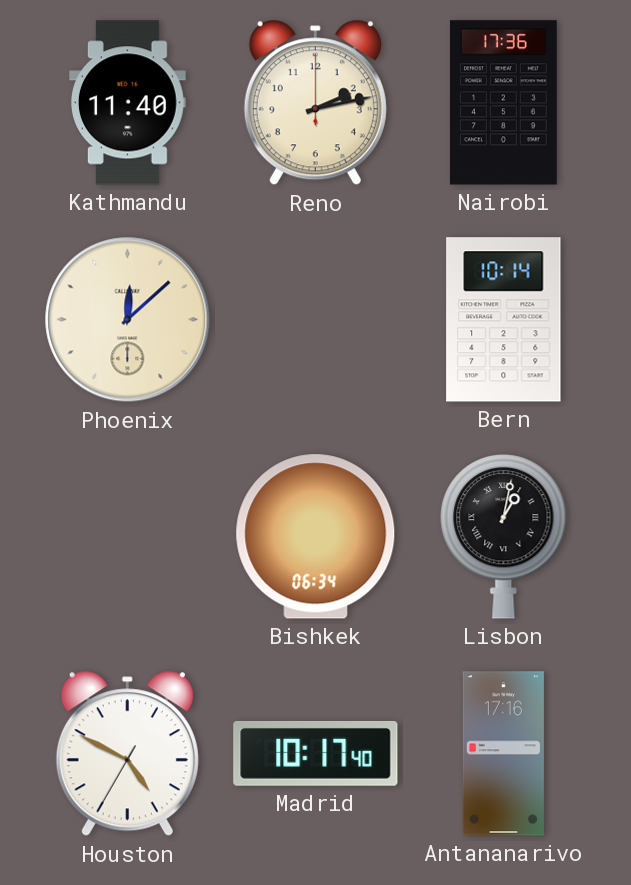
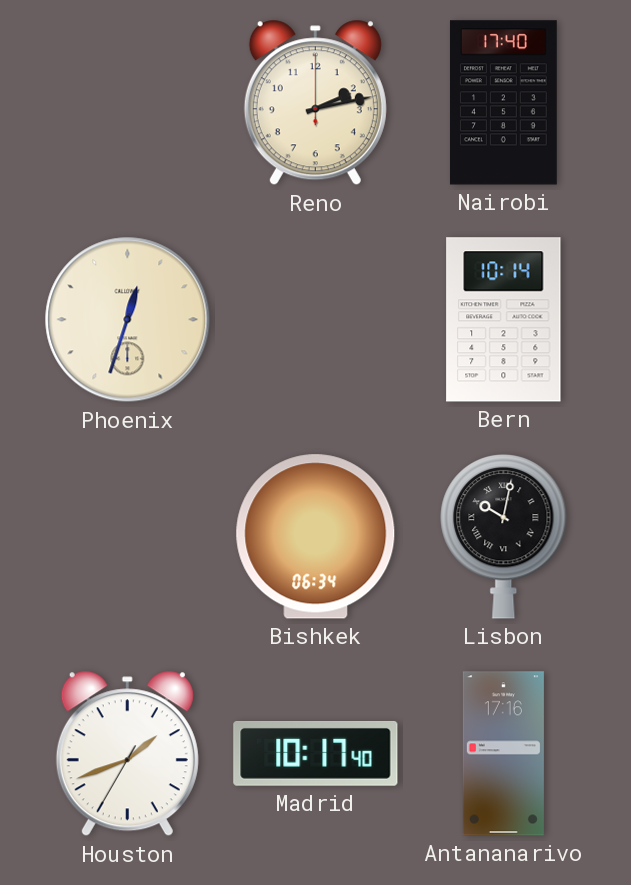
Kathmandu: 11:40 -> none (128, 103)
Nairobi: 17:36 -> 17:40 (503, 103)
Phoenix: 12:08 -> 12:33 (128, 320)
Lisbon: 1:02 -> 10:02 (504, 537)
Houston: 4:49 -> 1:41 (127, 754)
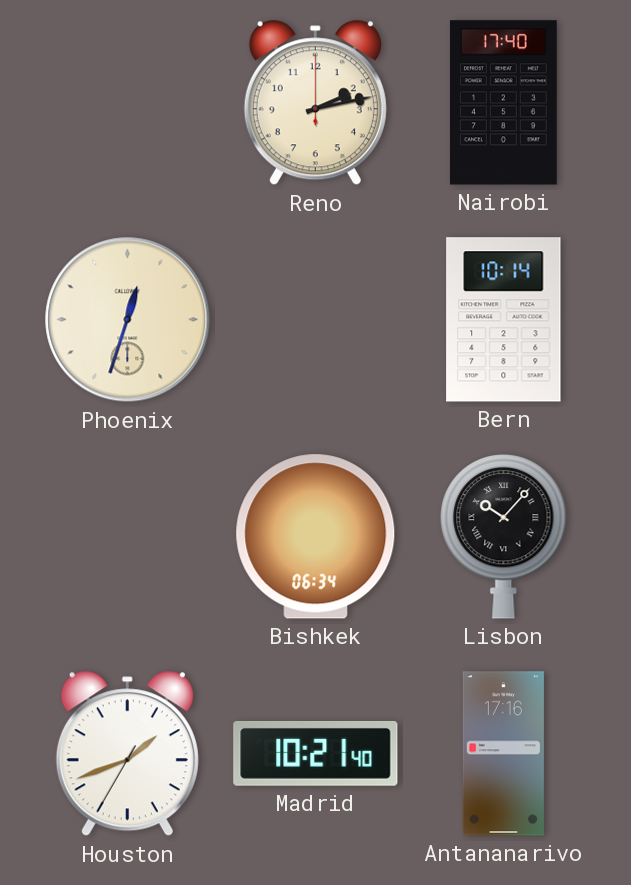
Lisbon: 10:02 -> 10:07 (504, 537)
Madrid: 10:17 -> 10:21 (316, 753)
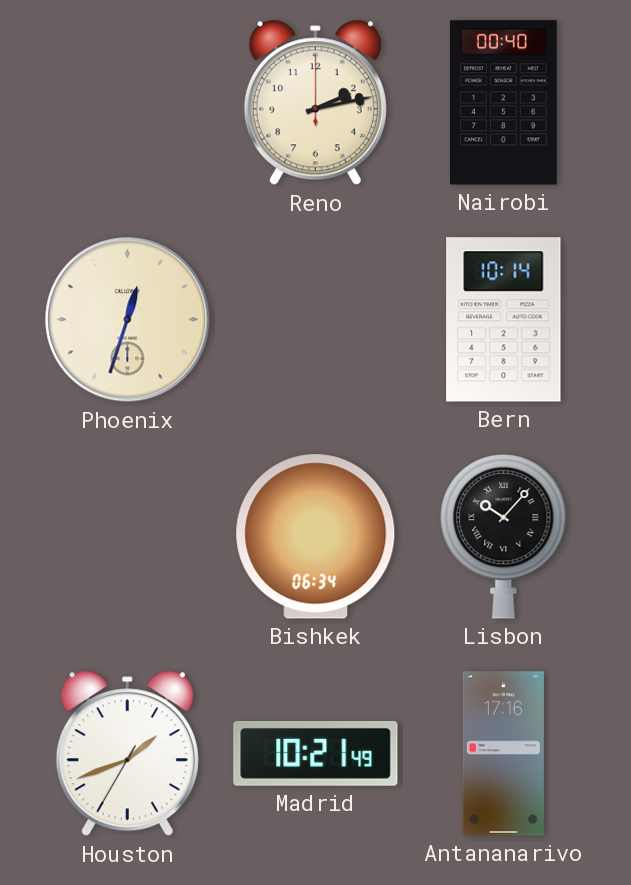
Nairobi: 17:40 -> 00:40 (503, 103)
Madrid: 10:21:40 -> 10:21:49 (316, 753)
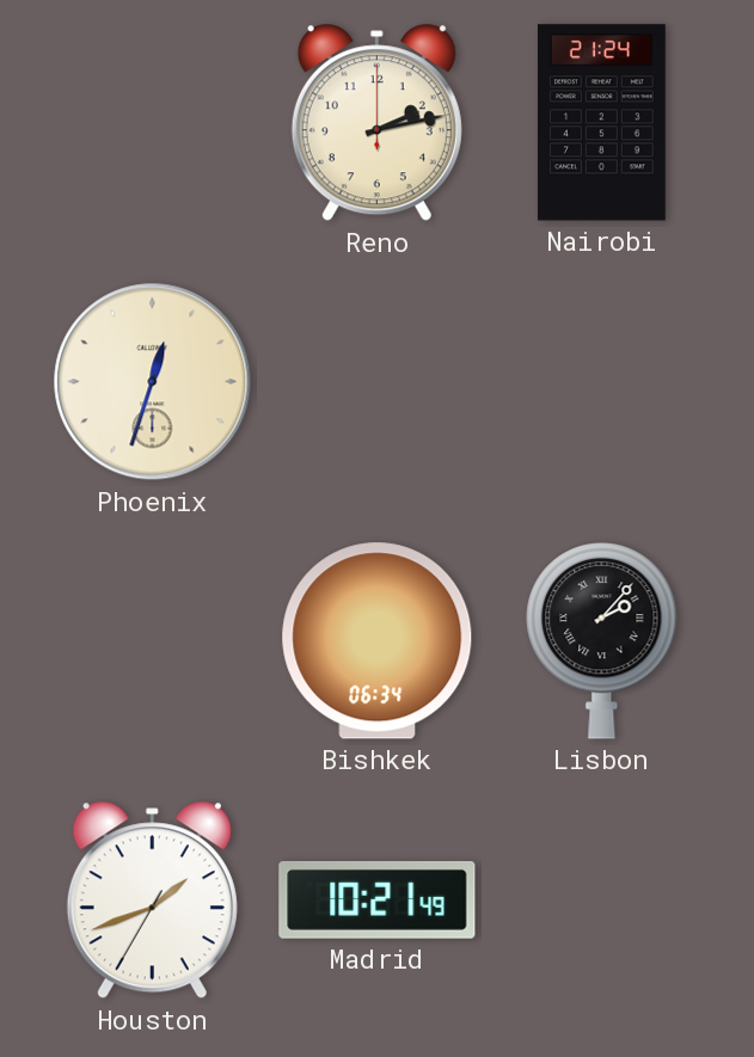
Nairobi: 00:40 -> 21:24 (601, 123)
Bern: 10:14 -> none (504, 320)
Lisbon: 10:07 -> 2:07 (602, 641)
Antananarivo: 17:16 -> none (503, 754)
